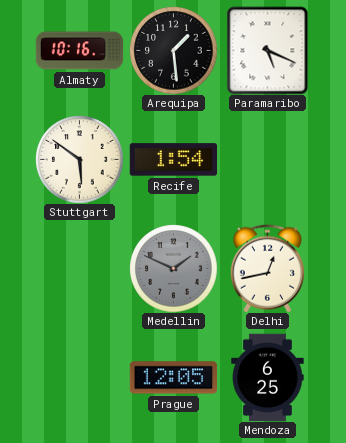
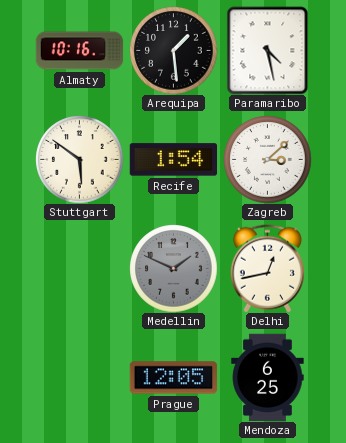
Paramaribo: 5:19 -> 4:28 (268, 50)
Zagreb: none -> 3:08 (267, 159)
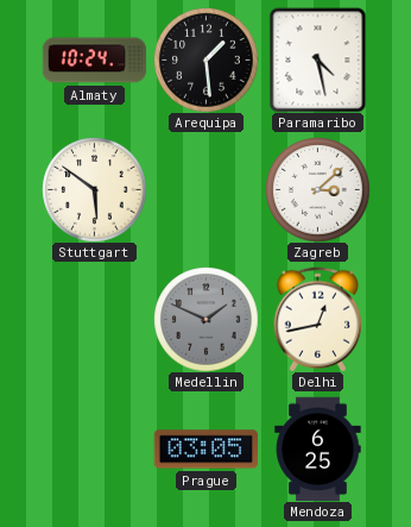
Almaty: 10:16 -> 10:24 (94, 61)
Recife: 1:54 -> none (173, 160)
Prague: 12:05 -> 03:05 (205, 450)
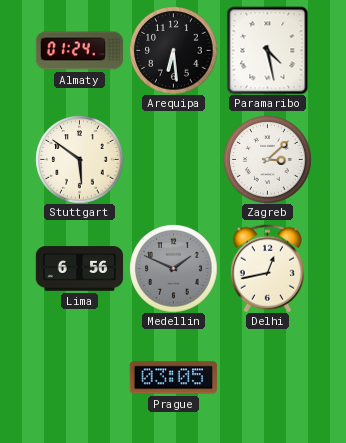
Almaty: 10:24 -> 01:24 (79, 51)
Arequipa: 1:29 -> 6:29 (173, 50)
Lima: none -> 6:56 (79, 269)
Mendoza: 6:25 -> none (318, 448)
